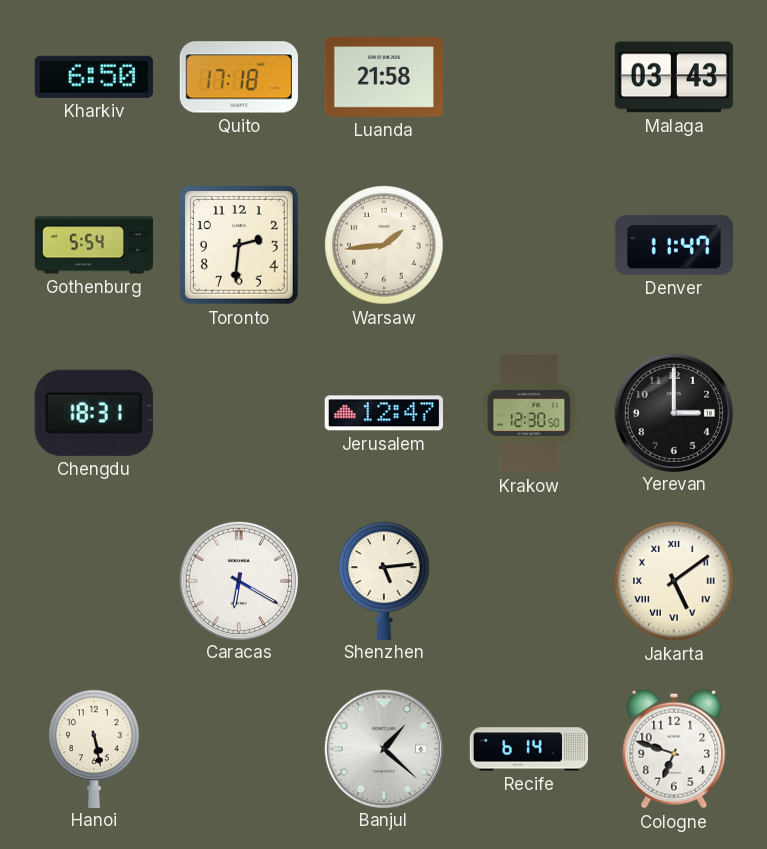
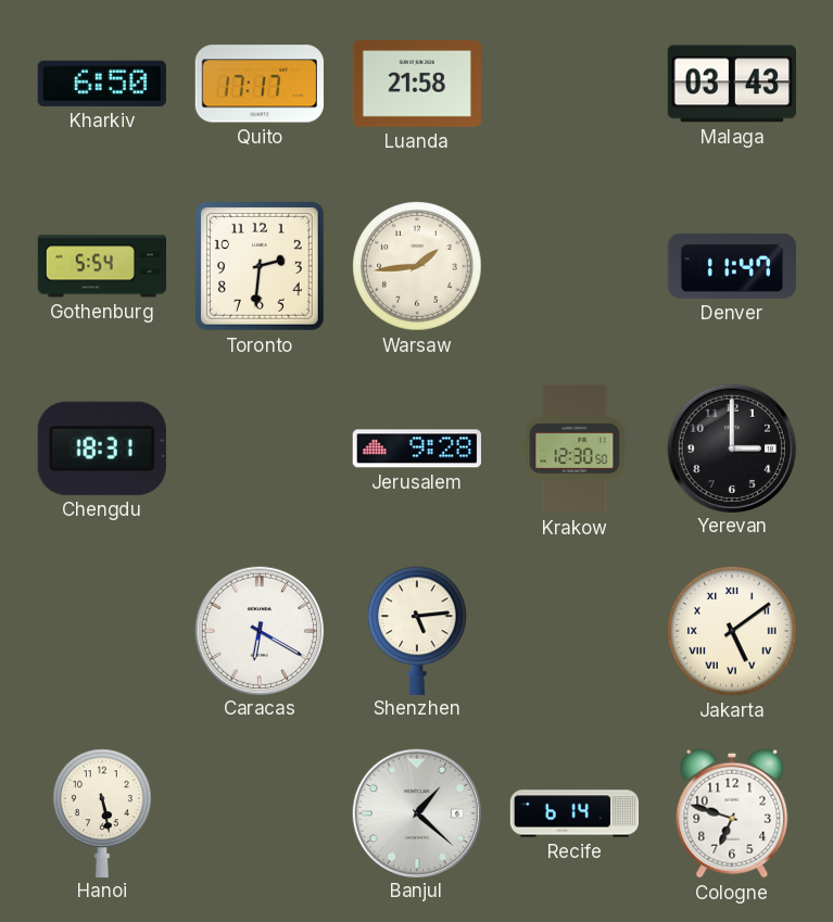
Quito: 17:18 -> 17:17 (260, 84)
Jerusalem: 12:47 -> 9:28 (417, 449)
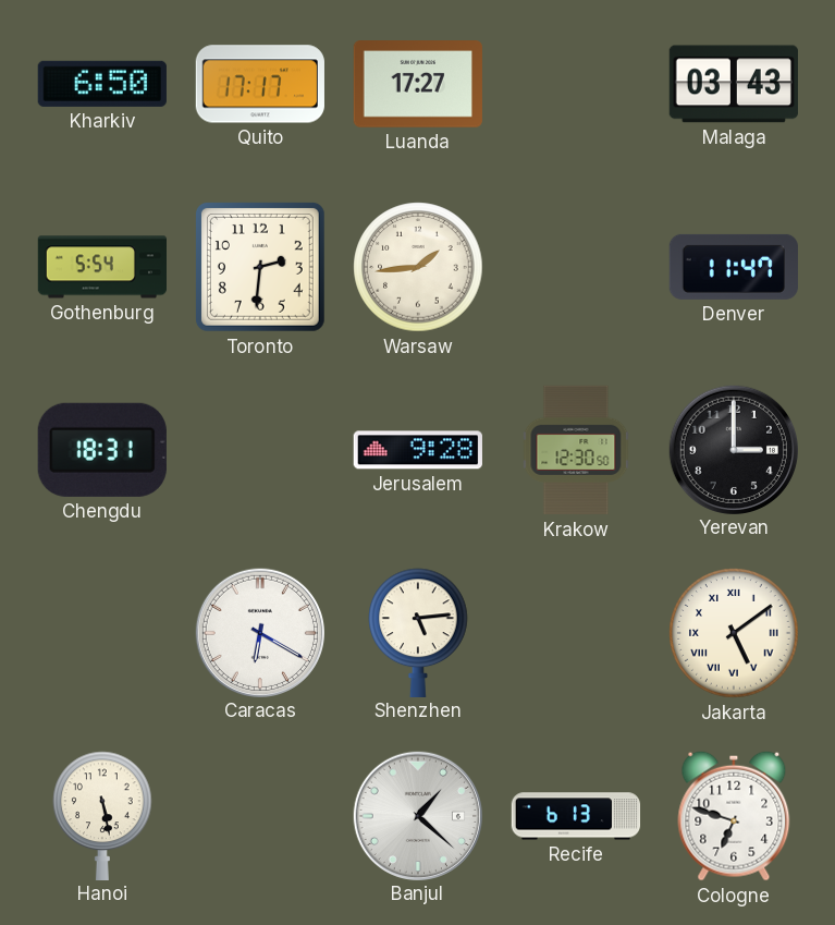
Luanda: 21:58 -> 17:27 (418, 85)
Recife: 6:14 -> 6:13 (576, 816)
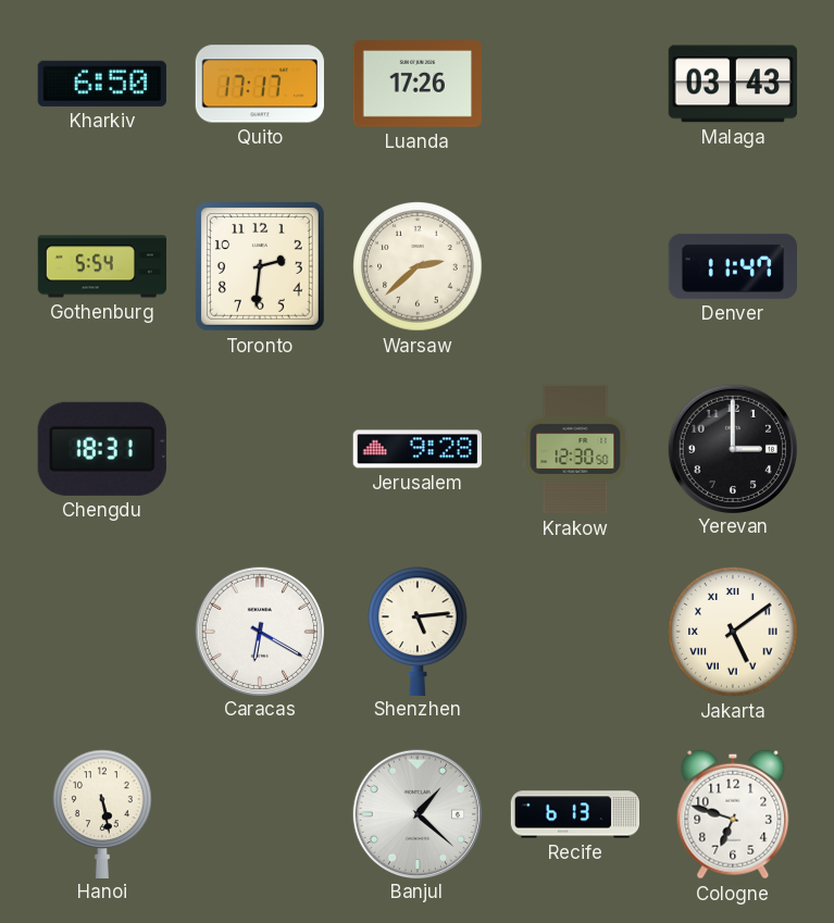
Luanda: 17:27 -> 17:26 (418, 85)
Warsaw: 1:44 -> 2:38 (418, 266)
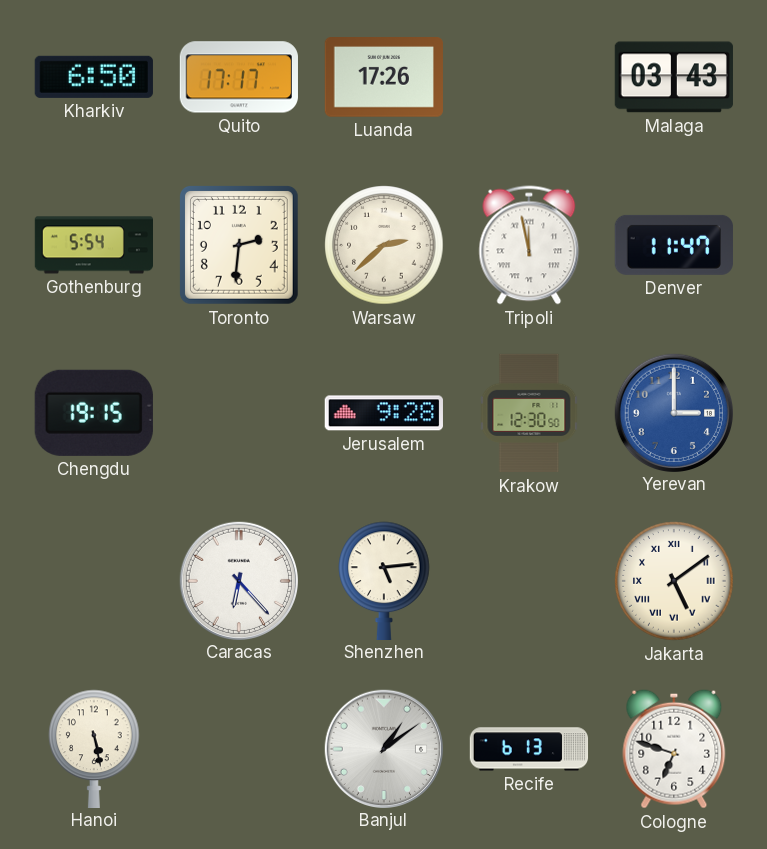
Tripoli: none -> 11:58 (529, 245)
Chengdu: 18:31 -> 19:15 (94, 413)
Yerevan dial: black -> blue (673, 412)
Caracas: 6:20 -> 6:23 (238, 580)
Banjul: 1:22 -> 1:09 (383, 748)
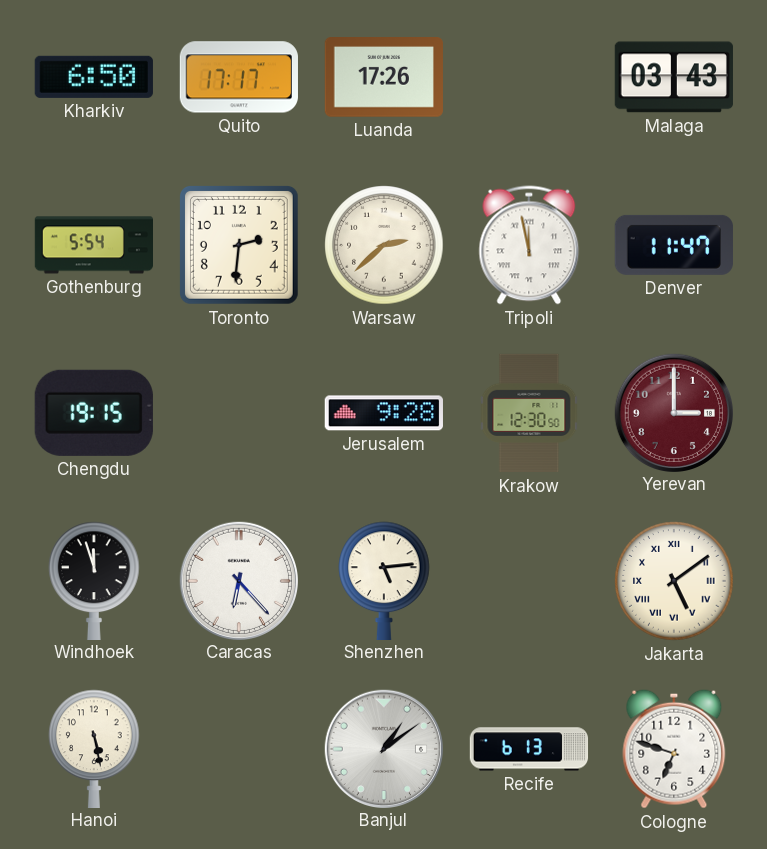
Yerevan dial: blue -> burgundy (673, 412)
Windhoek: none -> 11:57 (94, 580)
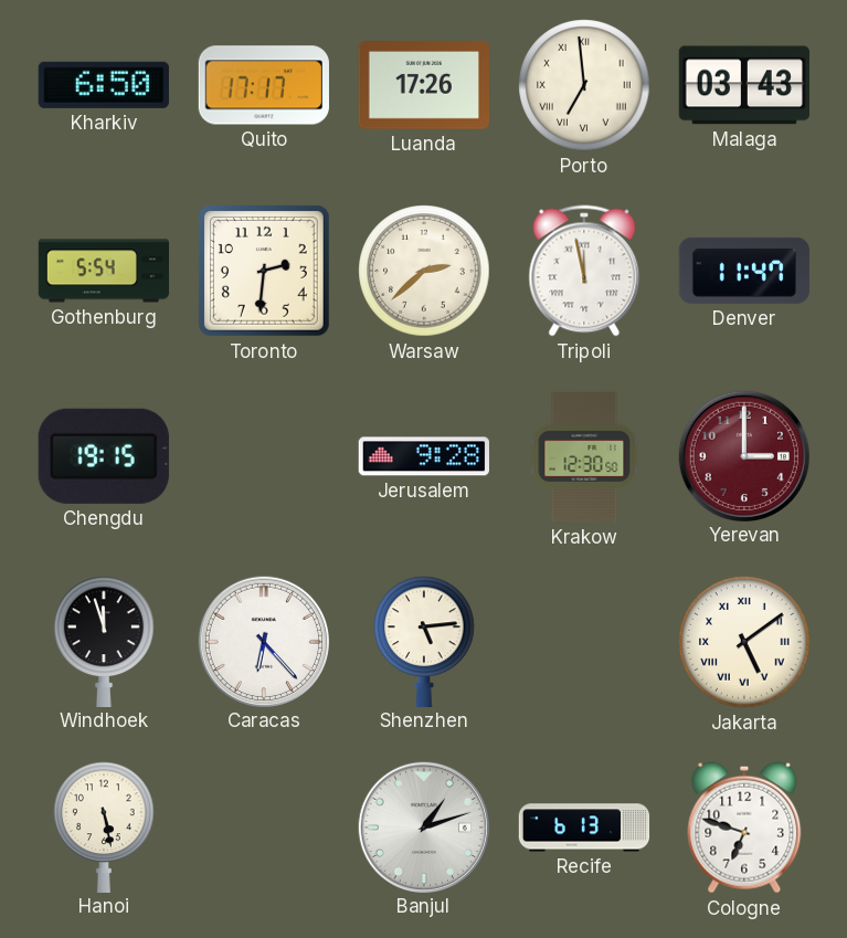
Porto: none -> 6:59 (584, 85)
Banjul: 1:09 -> 1:12 (423, 826)
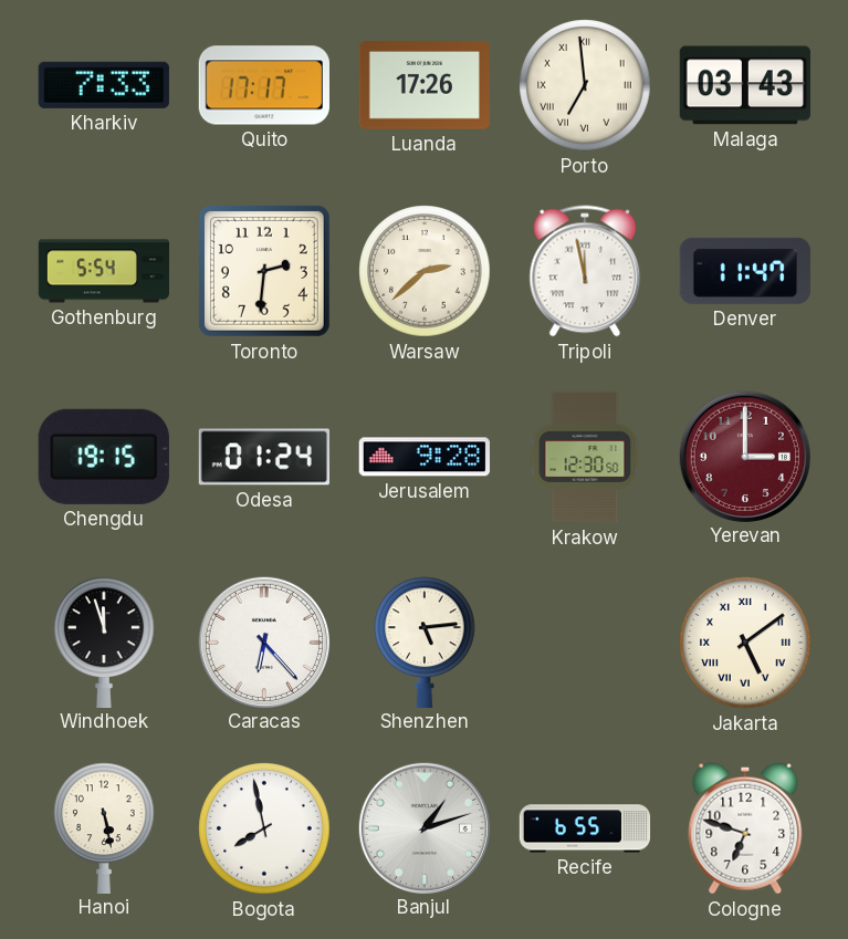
Kharkiv: 6:50 -> 7:33 (104, 85)
Odesa: none -> 01:24 (263, 457)
Bogota: none -> 7:58 (264, 828)
Recife: 6:13 -> 6:55 (585, 828)
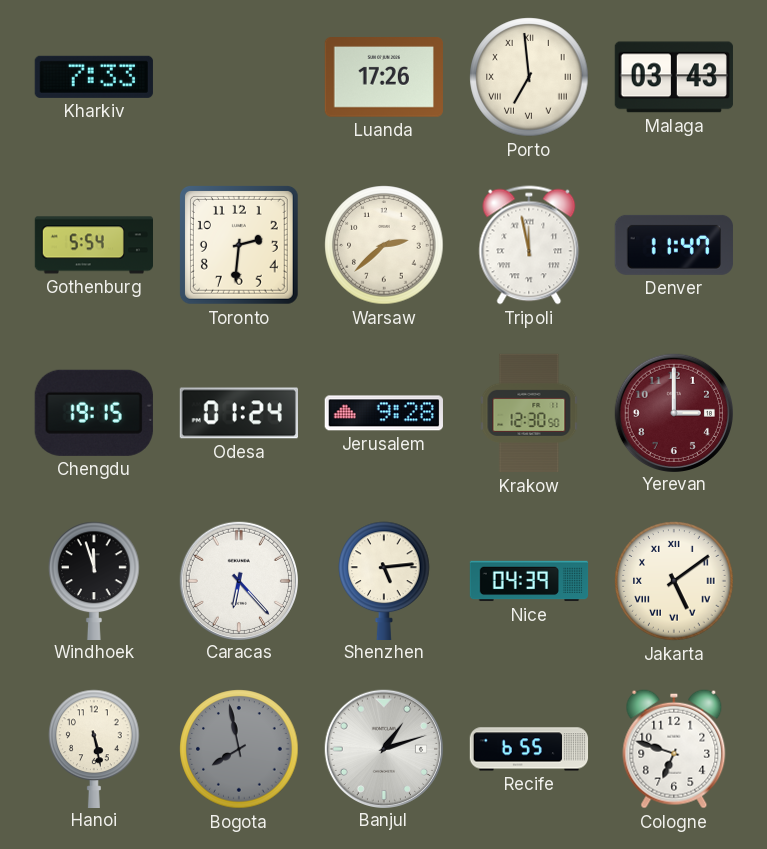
Quito: 17:17 -> none (264, 85)
Nice: none -> 04:39 (529, 581)
Bogota dial: white -> grey (239, 749)
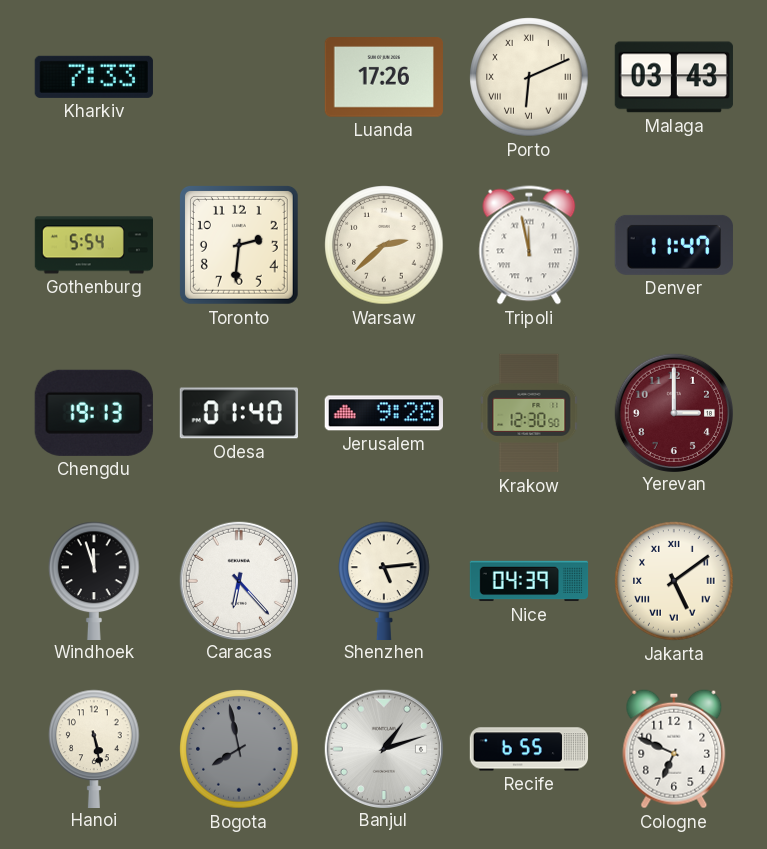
Porto: 6:59 -> 6:11 (529, 77)
Chengdu: 19:15 -> 19:13 (94, 413)
Odesa: 01:24 -> 01:40 (238, 413)
Cologne: 6:48 -> 6:49 (674, 749)
